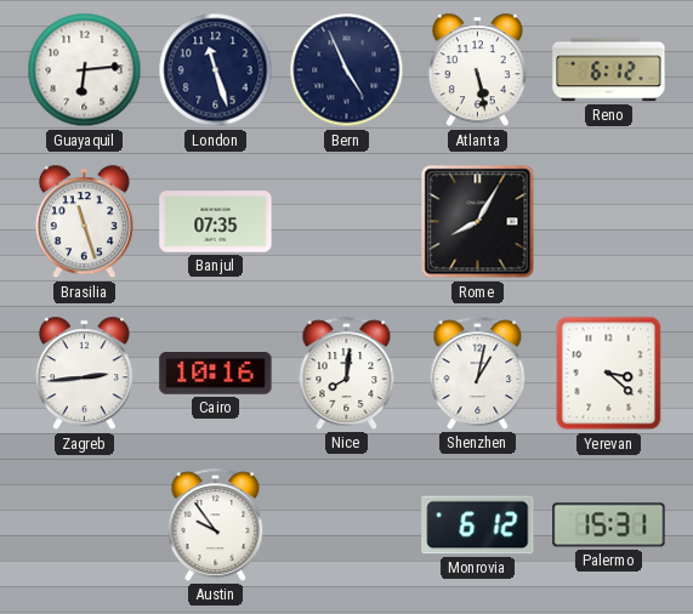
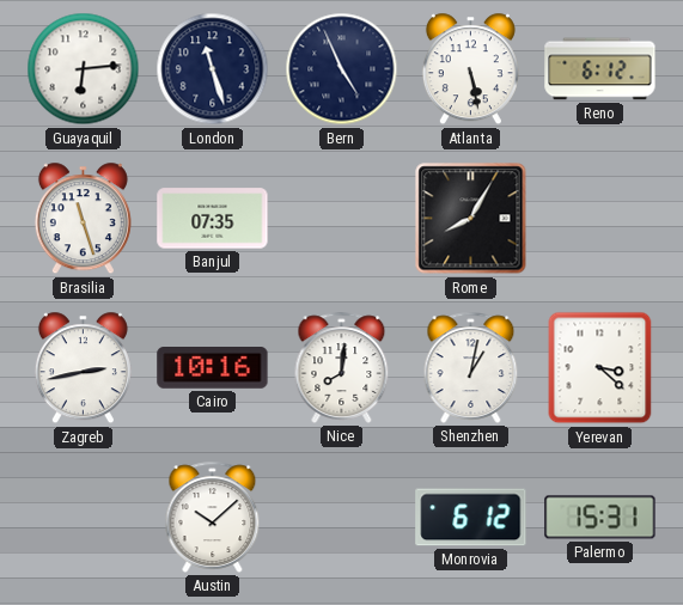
Zagreb: 2:44 -> 2:43 (83, 368)
Austin: 9:54 -> 10:08 (213, 517)
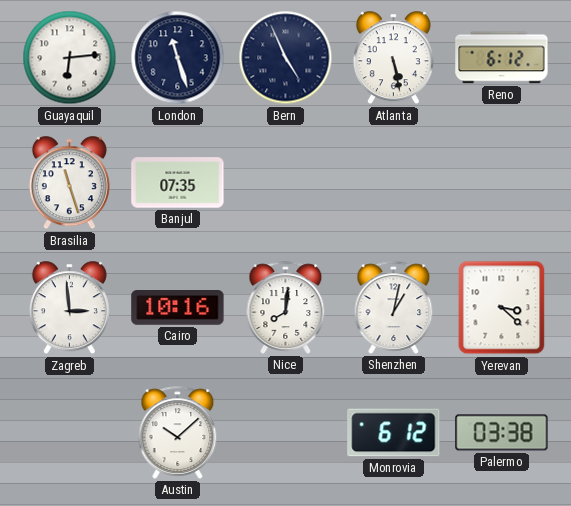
Rome: 8:05 -> none (471, 219)
Zagreb: 2:43 -> 2:59 (69, 308)
Palermo: 15:31 -> 03:38 (502, 433)
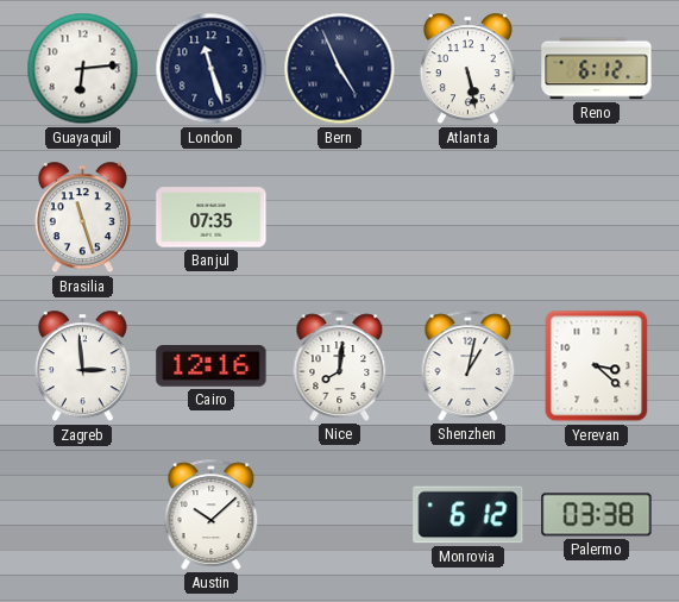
Cairo: 10:16 -> 12:16 (212, 366)
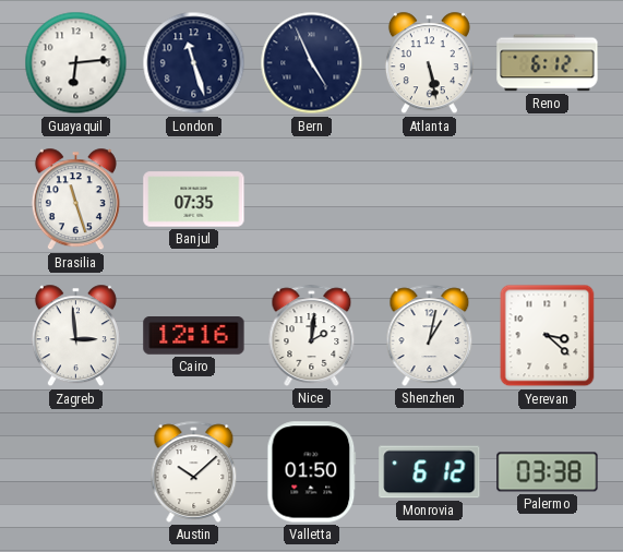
Nice: 8:01 -> 2:01 (312, 335)
Valletta: none -> 01:50 (312, 472)
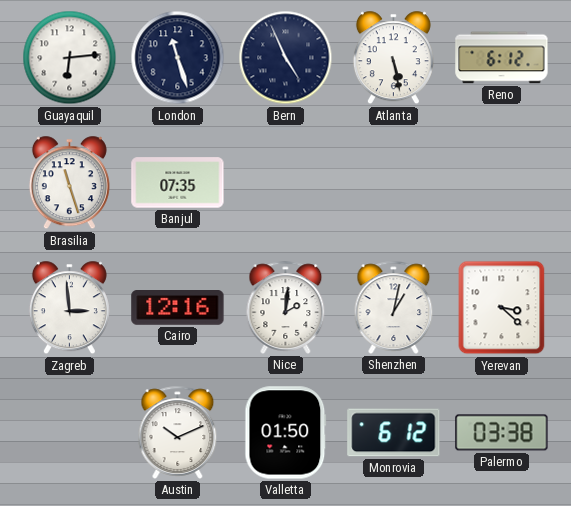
Austin: 10:08 -> 10:11 (178, 432)
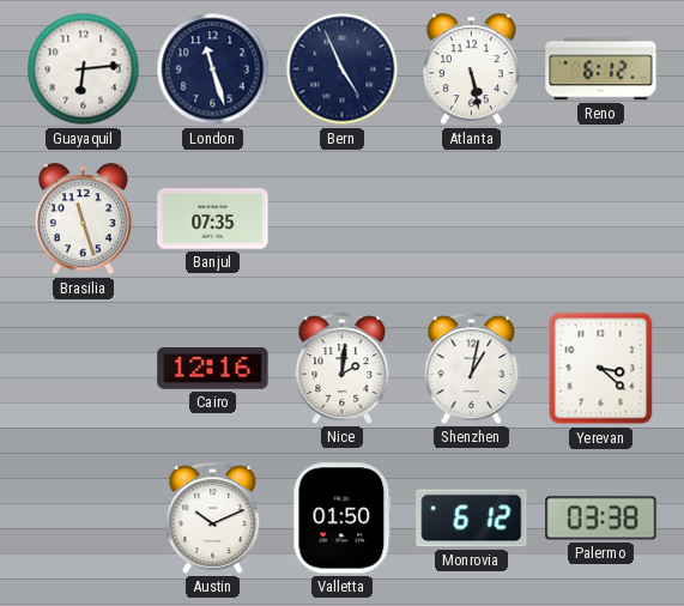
Zagreb: 2:59 -> none (69, 308)
